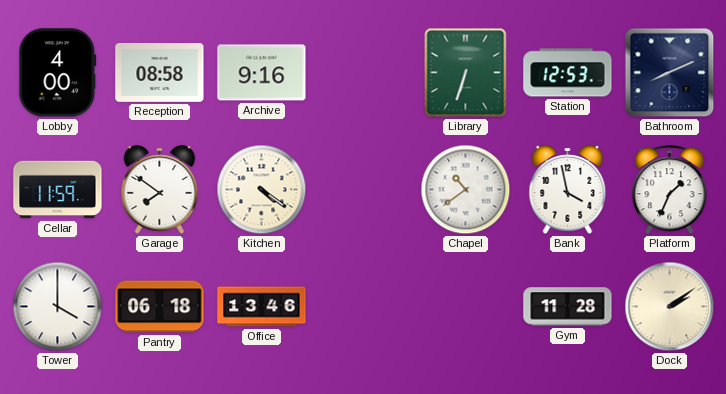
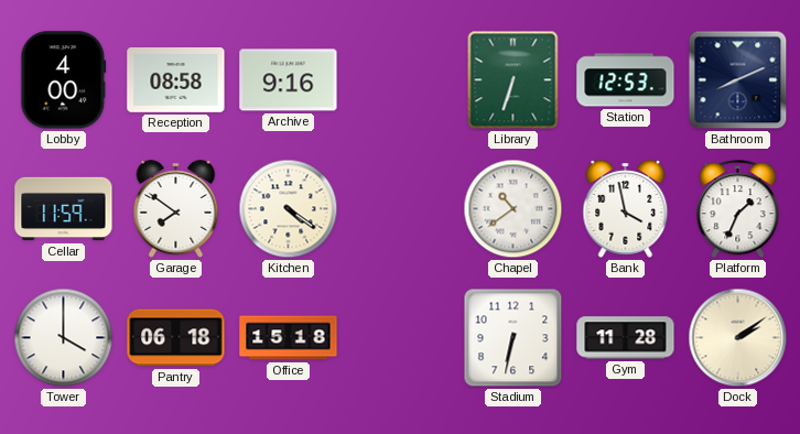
Office: 13:46 -> 15:18 (289, 338)
Stadium: none -> 6:32 (513, 338)
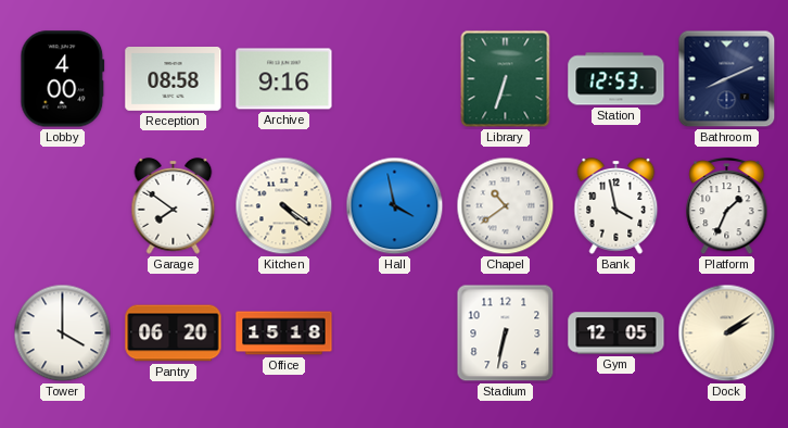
Cellar: 11:59 -> none (64, 209)
Hall: none -> 3:58 (395, 206)
Pantry: 06:18 -> 06:20 (174, 333)
Gym: 11:28 -> 12:05 (617, 333)
